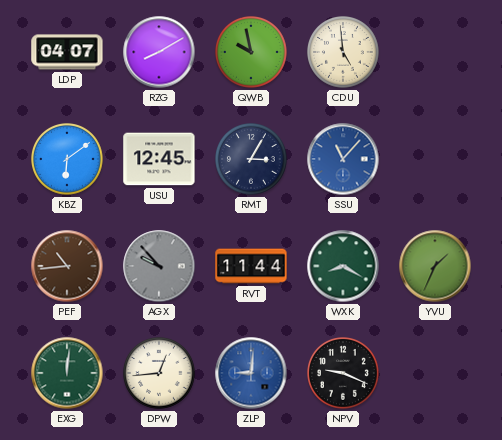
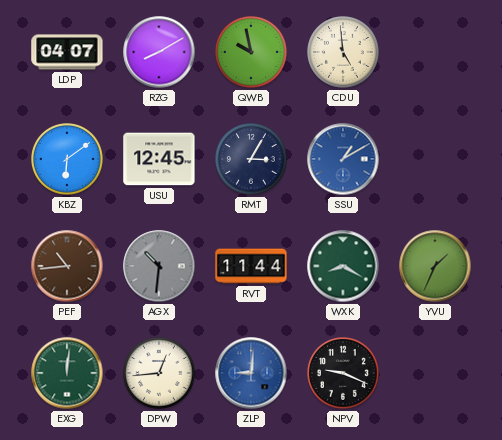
SSU: 11:07 -> 1:10 (343, 159)
AGX: 9:53 -> 10:31 (159, 266)
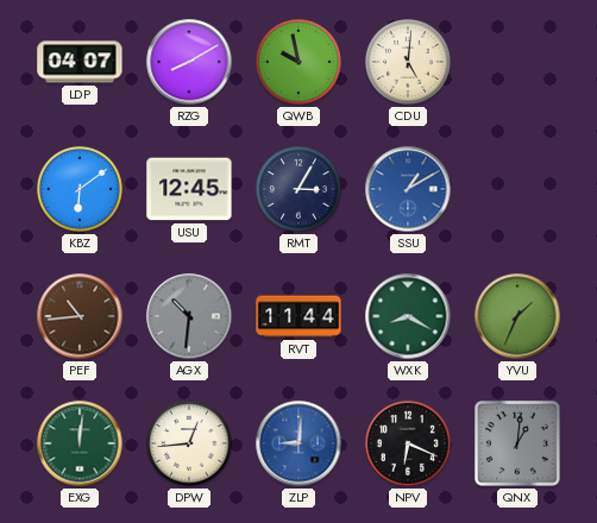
CDU: 4:59 -> 5:01 (409, 63)
NPV: 9:19 -> 6:19 (409, 445)
QNX: none -> 1:01 (517, 443)
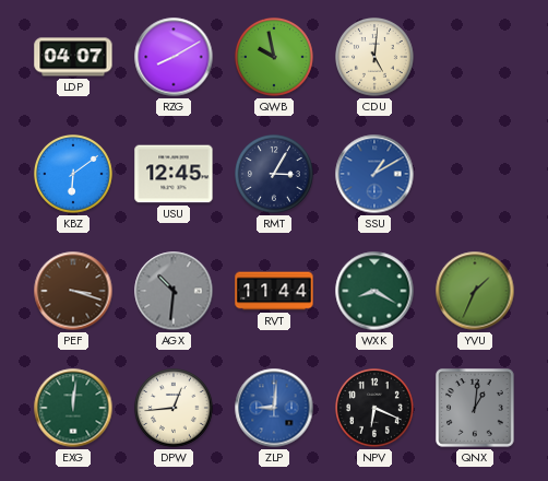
PEF: 10:44 -> 3:18 (73, 291)
